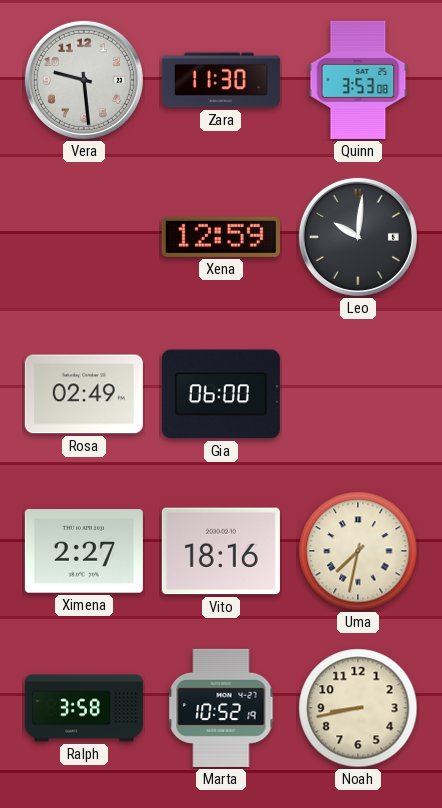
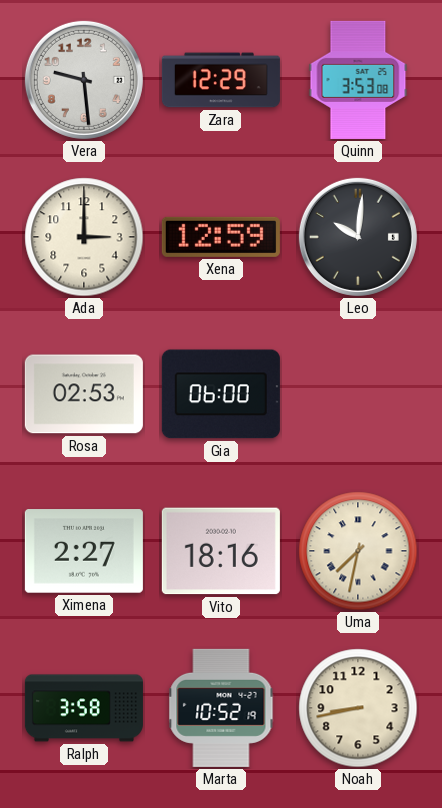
Zara: 11:30 -> 12:29 (221, 80)
Ada: none -> 3:00 (84, 237)
Rosa: 02:49 -> 02:53 (84, 394)
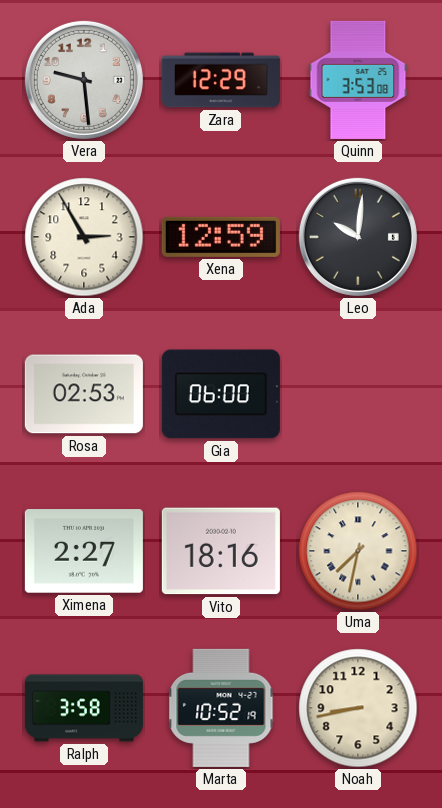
Ada: 3:00 -> 2:55 (84, 237)
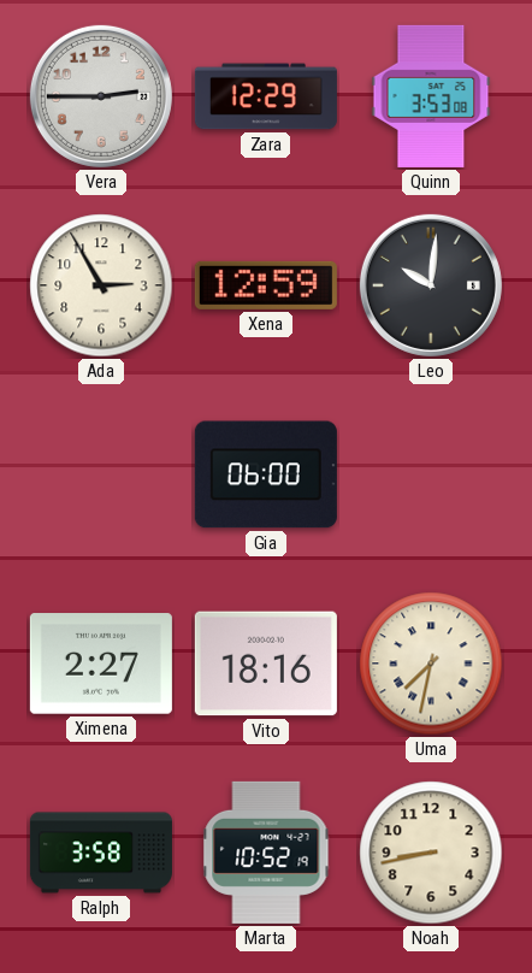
Vera: 9:29 -> 2:45 (101, 96)
Rosa: 02:53 -> none (84, 394)
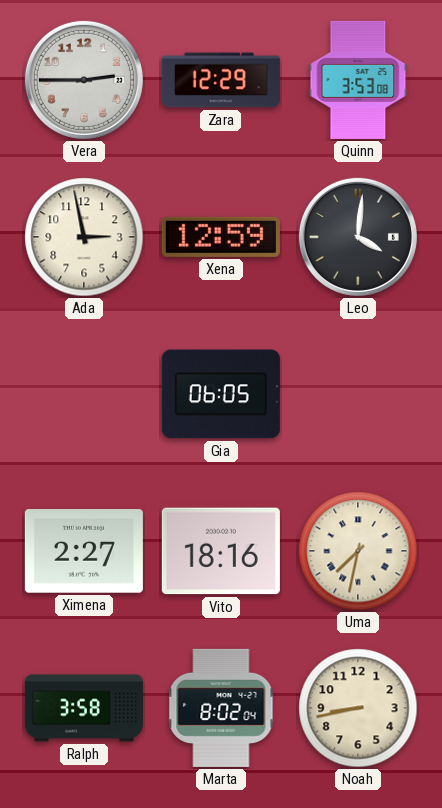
Ada: 2:55 -> 2:58 (84, 237)
Leo: 10:01 -> 4:01 (358, 237)
Gia: 06:00 -> 06:05 (221, 394)
Marta: 10:52 -> 8:02 (221, 708)
